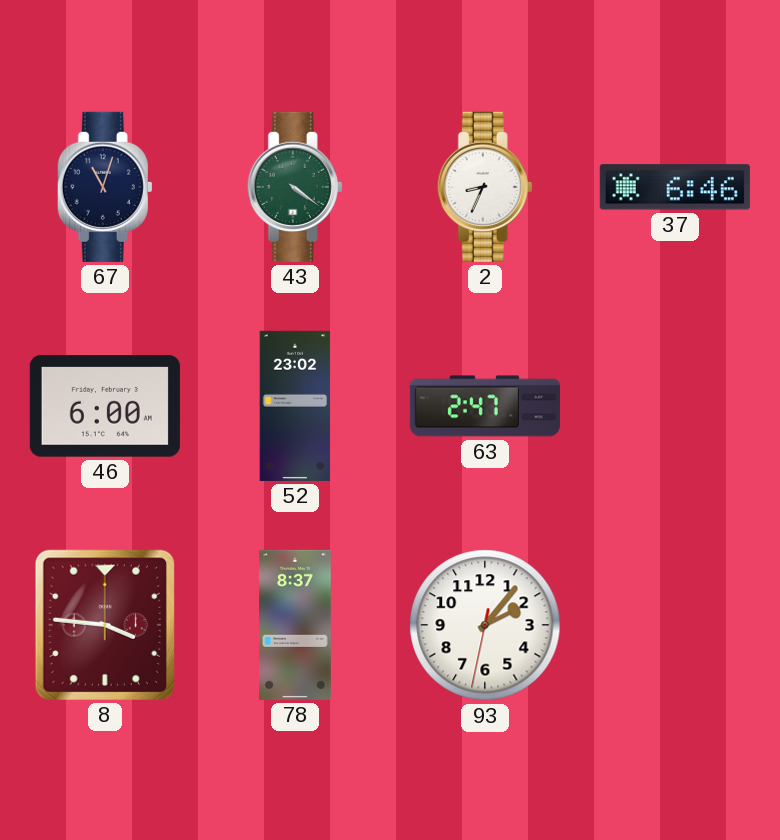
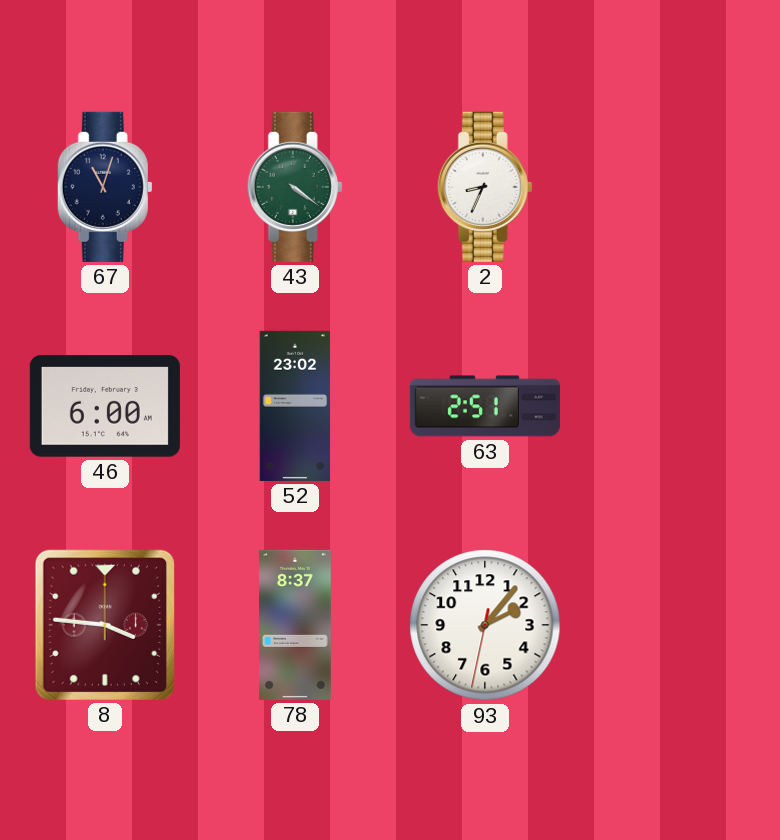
37: 6:46 -> none (675, 187)
63: 2:47 -> 2:51 (485, 406)
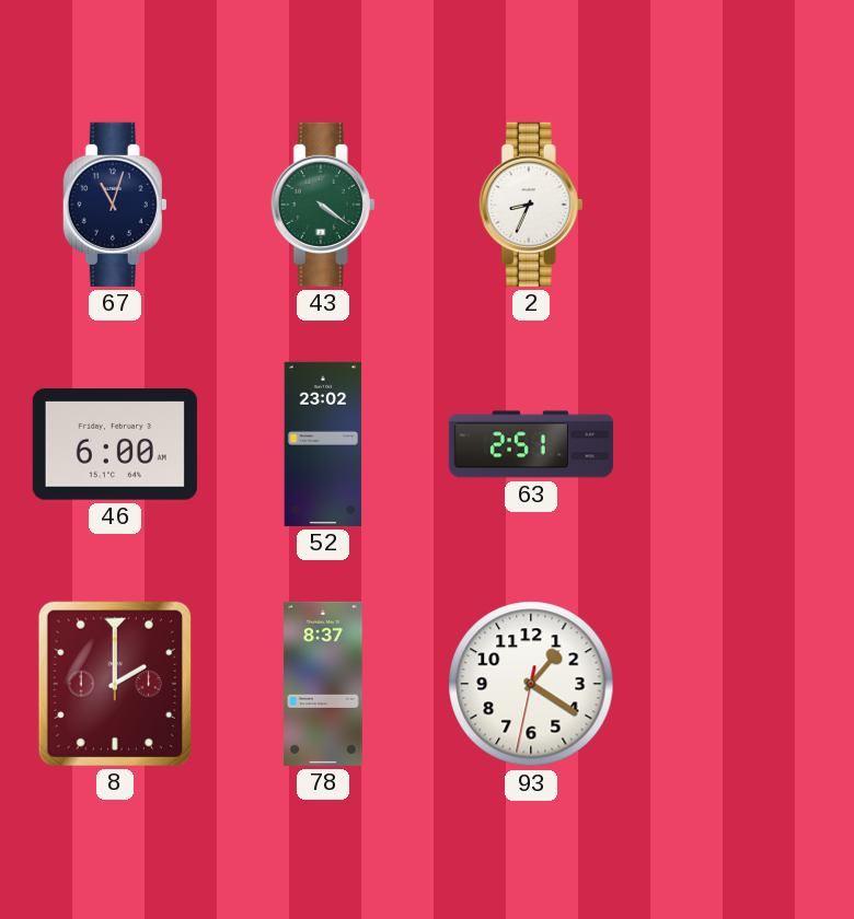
8: 3:46 -> 2:00 (115, 684)
93: 2:06 -> 1:20 (531, 684)
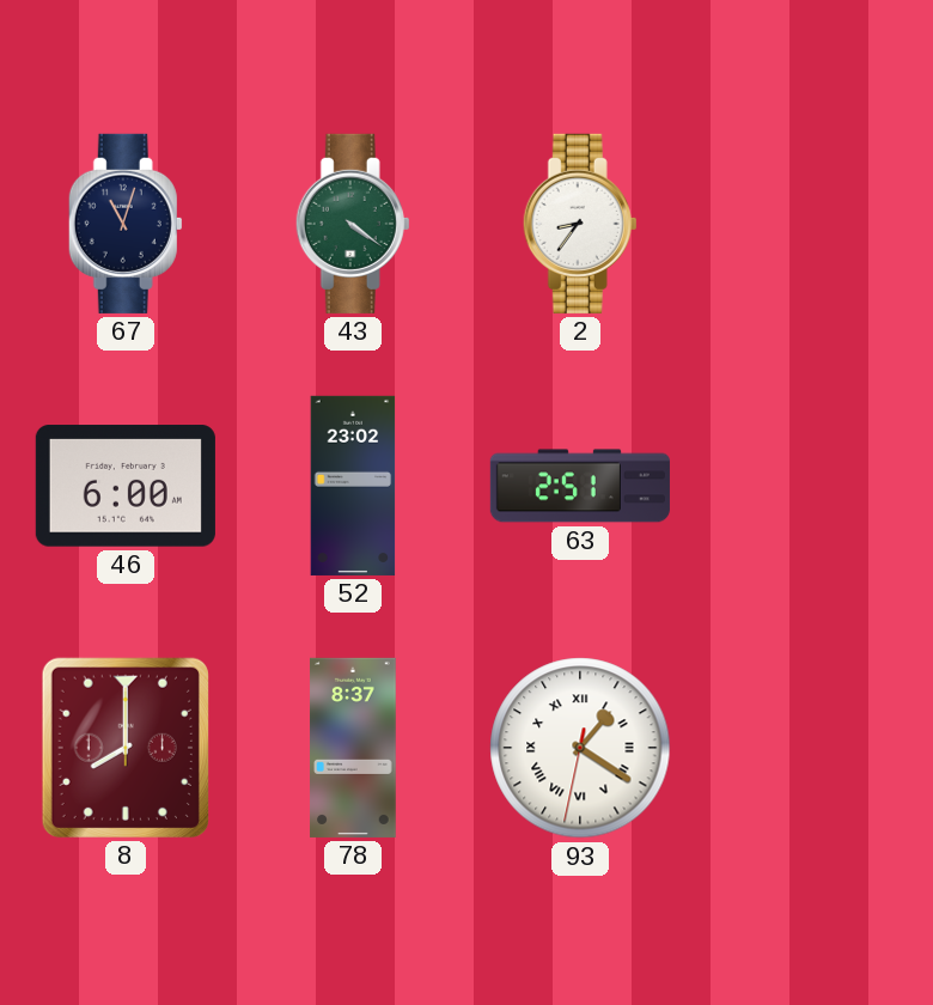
2: 8:34 -> 8:36 (580, 224)
8: 2:00 -> 8:00 (126, 748)
93 numerals: Arabic -> Roman (580, 748)
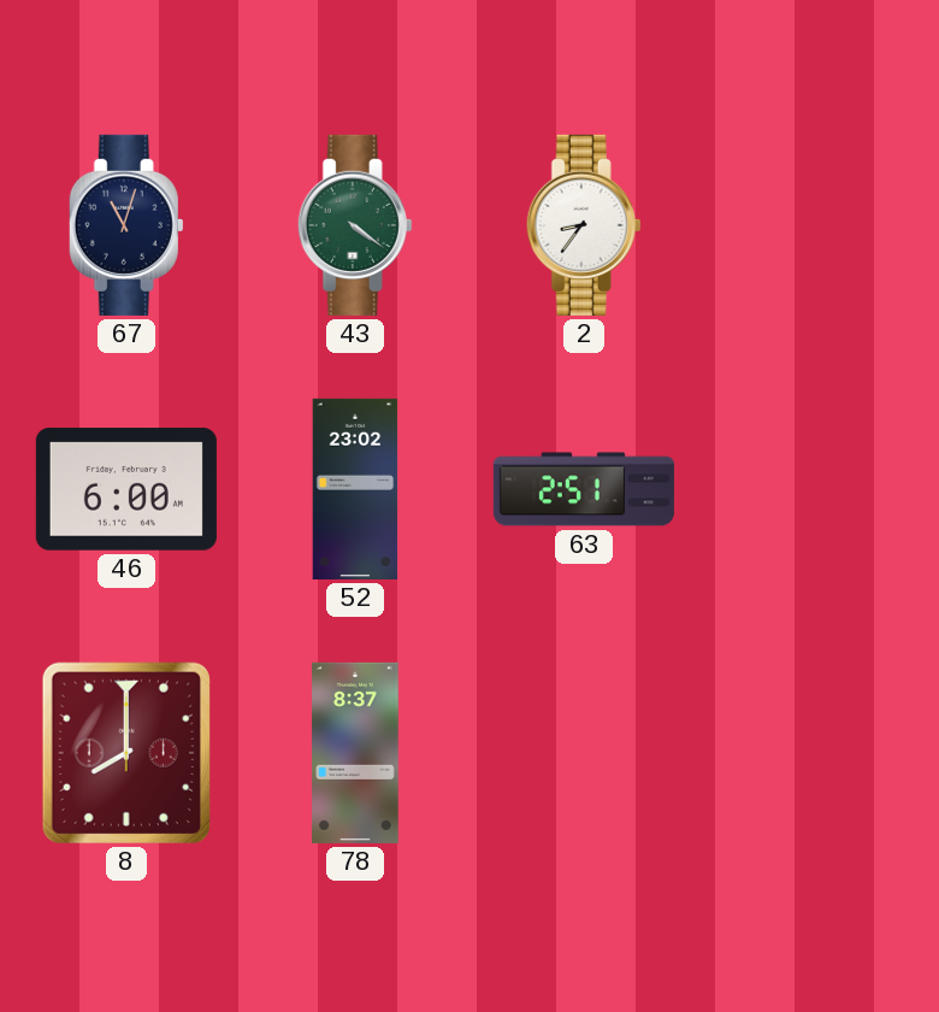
93: 1:20 -> none (580, 748)
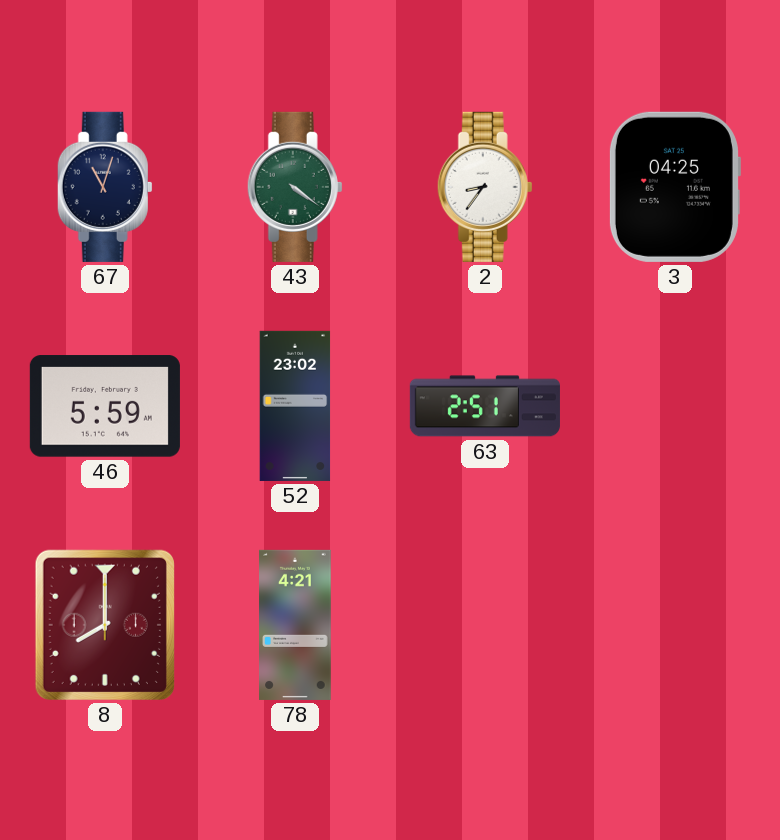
3: none -> 04:25 (674, 187)
46: 6:00 -> 5:59 (105, 406)
78: 8:37 -> 4:21 (295, 625)
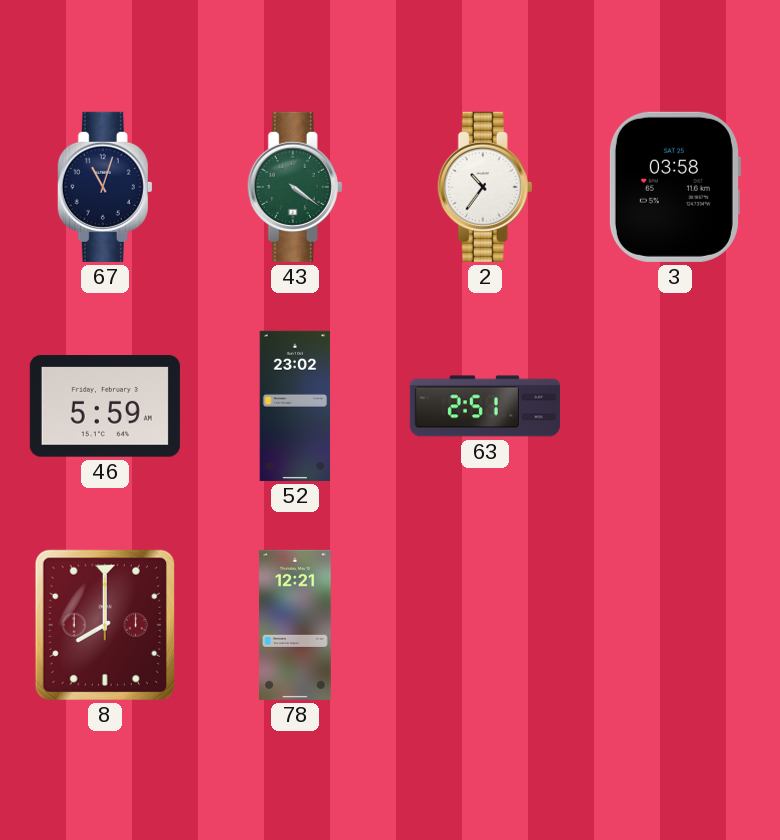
2: 8:36 -> 10:36 (485, 187)
3: 04:25 -> 03:58 (674, 187)
78: 4:21 -> 12:21 (295, 625)
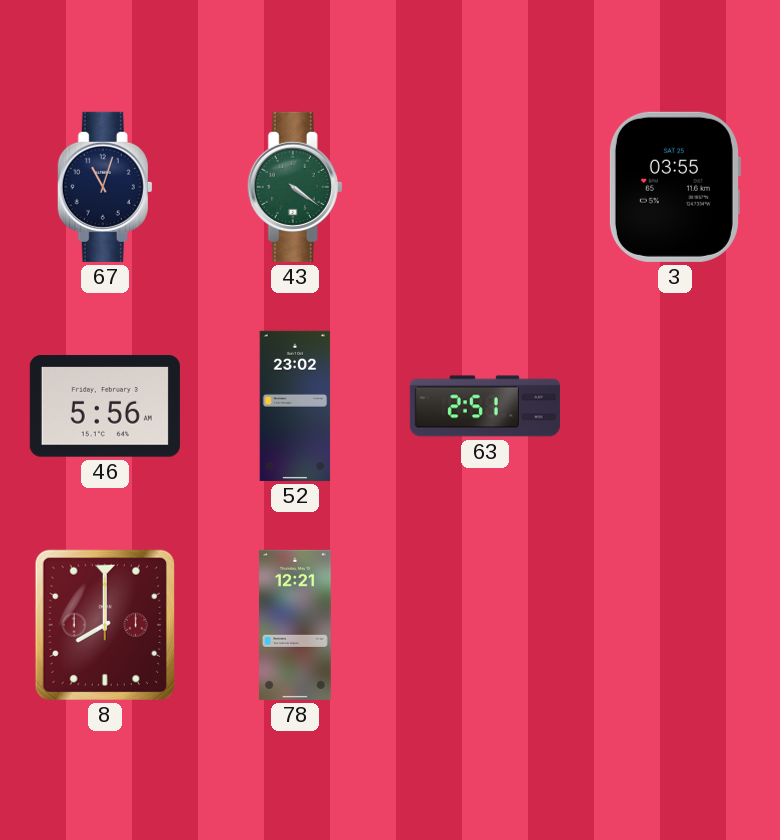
2: 10:36 -> none (485, 187)
3: 03:58 -> 03:55 (674, 187)
46: 5:59 -> 5:56 (105, 406)
